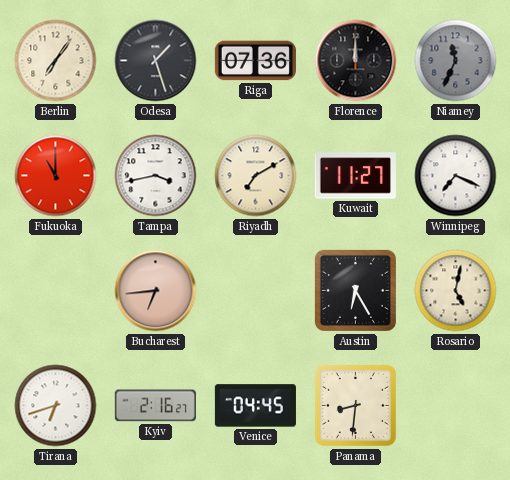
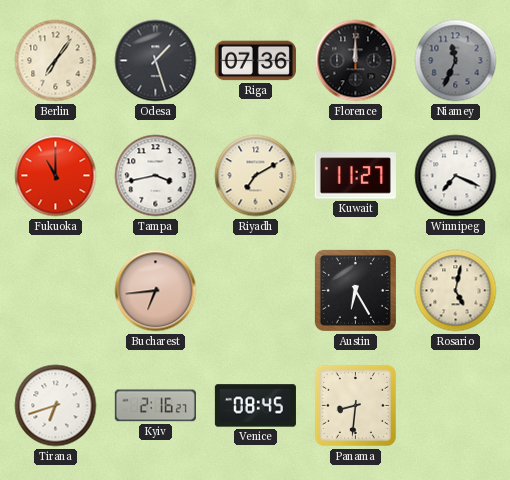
Venice: 04:45 -> 08:45 (255, 406)
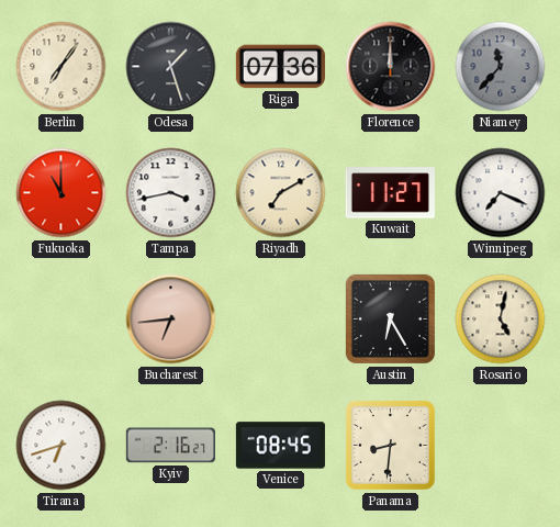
Niamey: 11:34 -> 11:37 (501, 67)
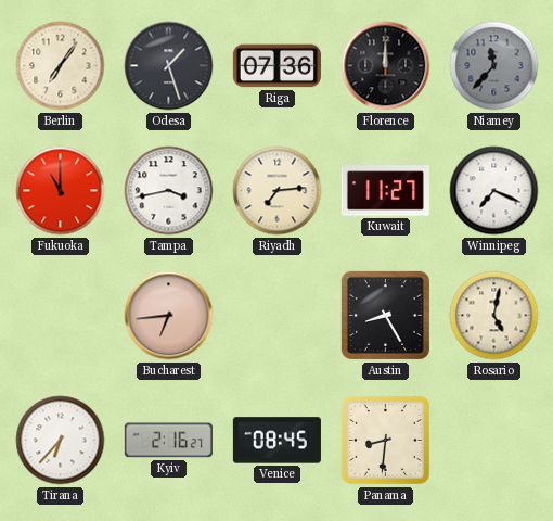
Riyadh: 7:10 -> 7:14 (278, 191)
Austin: 6:25 -> 8:25 (385, 315)
Tirana: 6:42 -> 6:37 (61, 441)
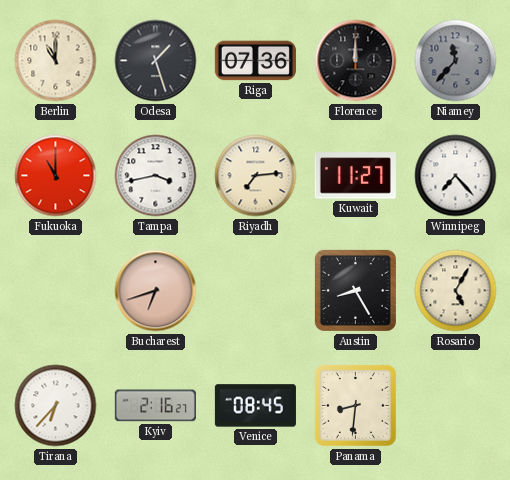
Berlin: 7:06 -> 11:00 (56, 61)
Winnipeg: 7:19 -> 7:23 (456, 176)
Bucharest: 6:44 -> 6:42 (156, 291)
Rosario: 5:02 -> 5:05 (456, 291)
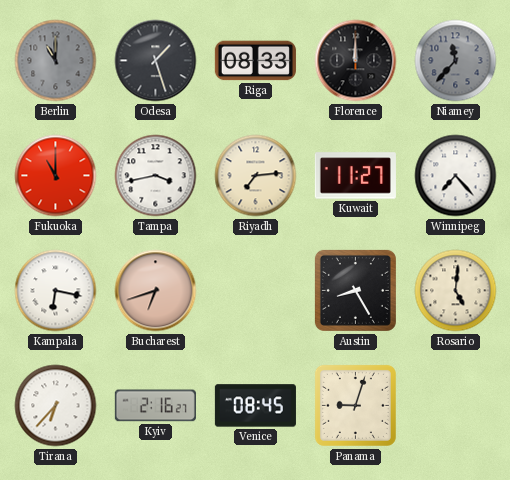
Berlin dial: cream -> grey (56, 61)
Riga: 07:36 -> 08:33 (255, 61)
Kampala: none -> 6:17 (56, 291)
Rosario: 5:05 -> 5:01 (456, 291)
Panama: 8:31 -> 9:03 (355, 405)
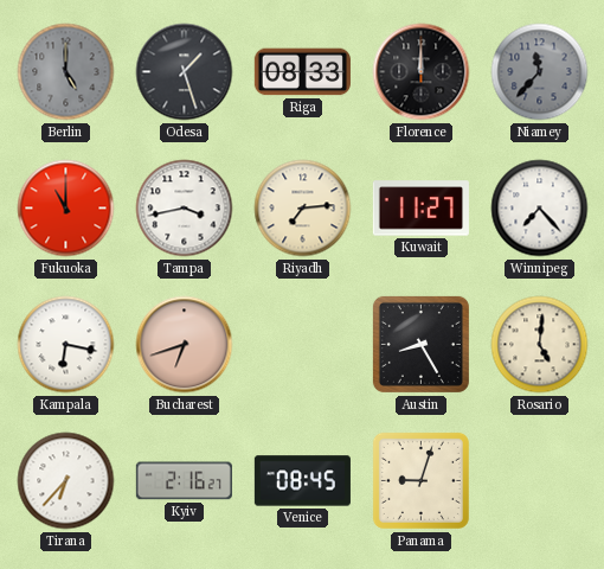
Berlin: 11:00 -> 5:00 (66, 72)
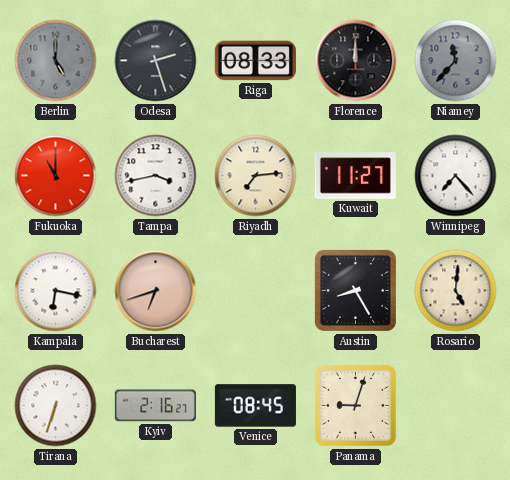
Odesa: 1:27 -> 2:27 (156, 61)
Tirana: 6:37 -> 6:33 (56, 406)
